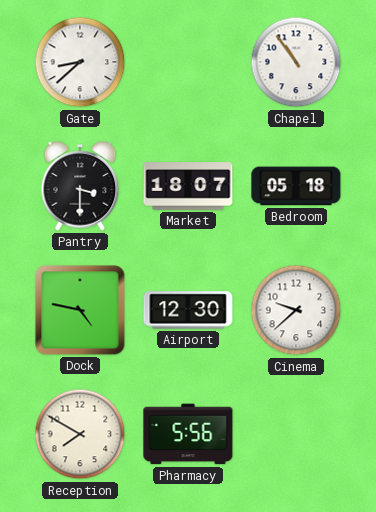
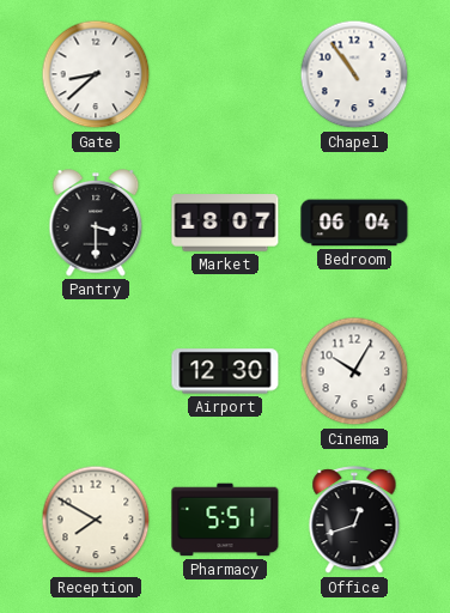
Bedroom: 05:18 -> 06:04 (354, 223)
Dock: 4:47 -> none (80, 310)
Cinema: 9:38 -> 10:05 (354, 371)
Pharmacy: 5:56 -> 5:51 (225, 520)
Office: none -> 12:42 (354, 521)
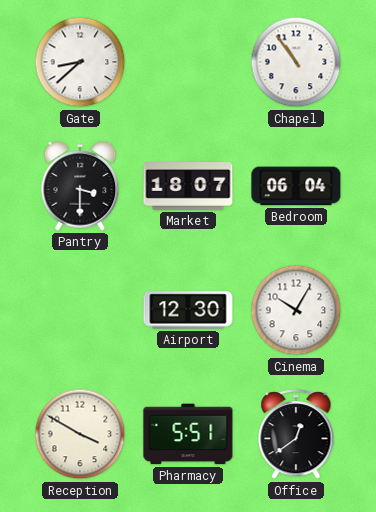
Reception: 7:50 -> 3:50 (80, 434)
Office: 12:42 -> 12:39 (296, 435)
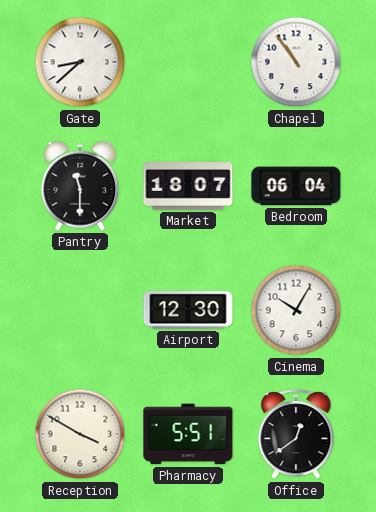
Pantry: 3:30 -> 11:30 (80, 186)
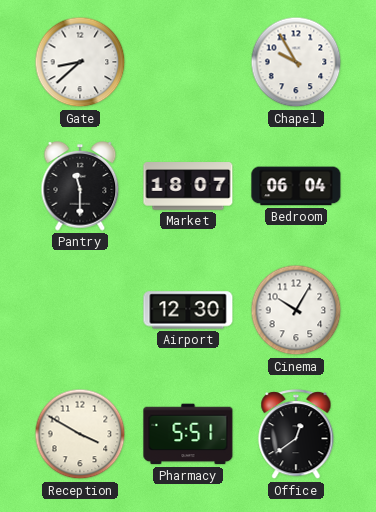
Chapel: 10:54 -> 9:55 (296, 62)
